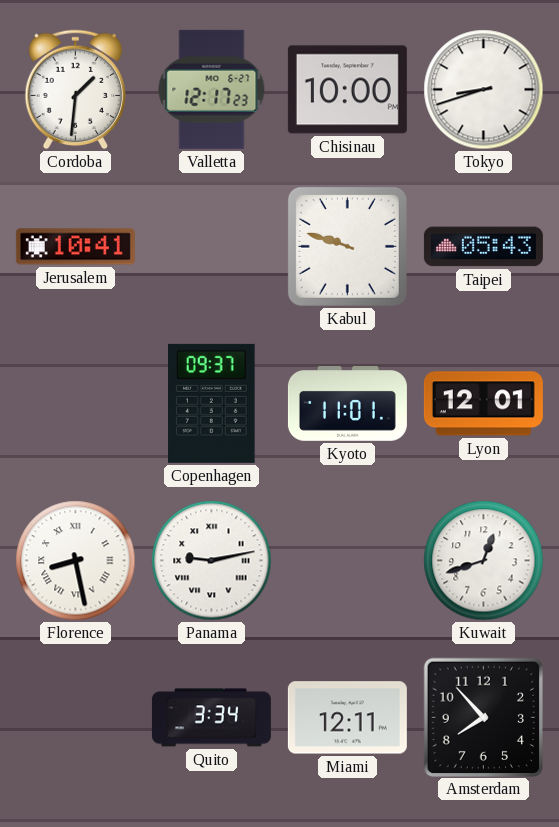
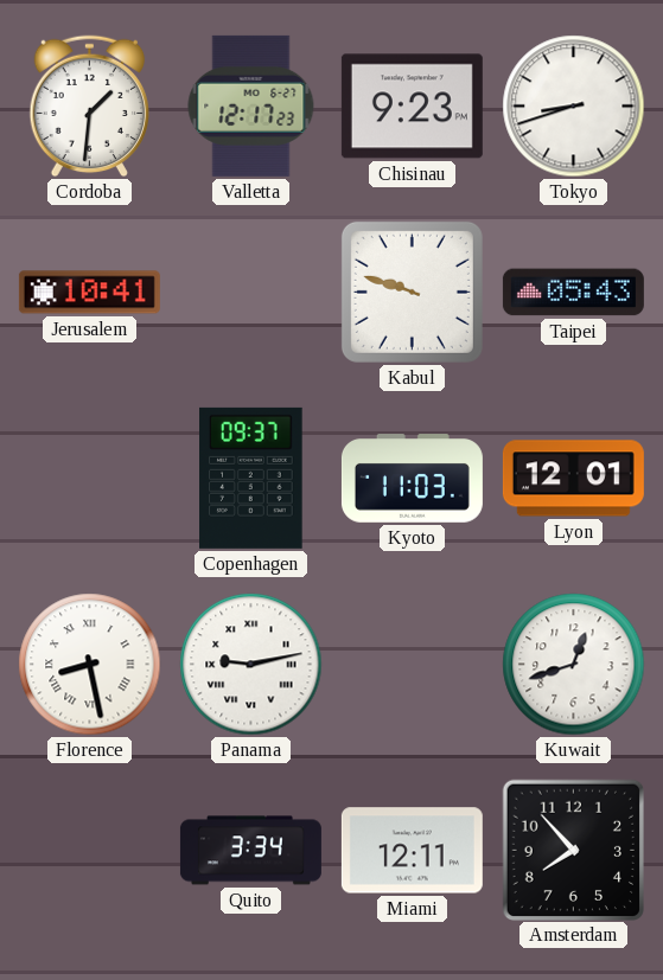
Chisinau: 10:00 -> 9:23 (412, 107)
Kyoto: 11:01 -> 11:03 (412, 479)
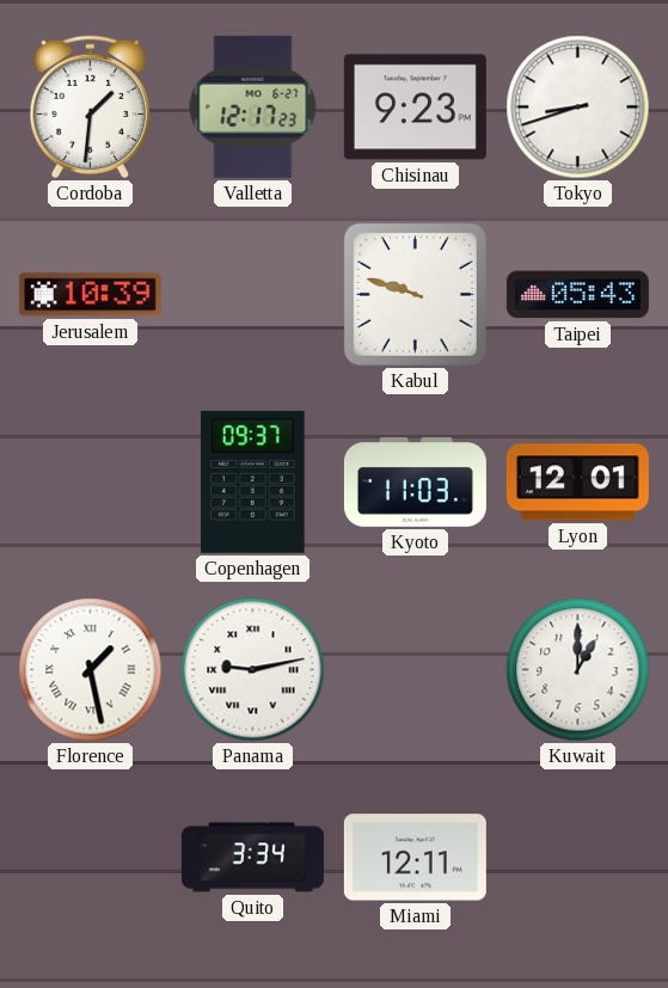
Jerusalem: 10:41 -> 10:39 (90, 295)
Florence: 8:28 -> 1:28 (91, 670)
Kuwait: 12:42 -> 1:00 (578, 670)
Amsterdam: 7:53 -> none (573, 850)
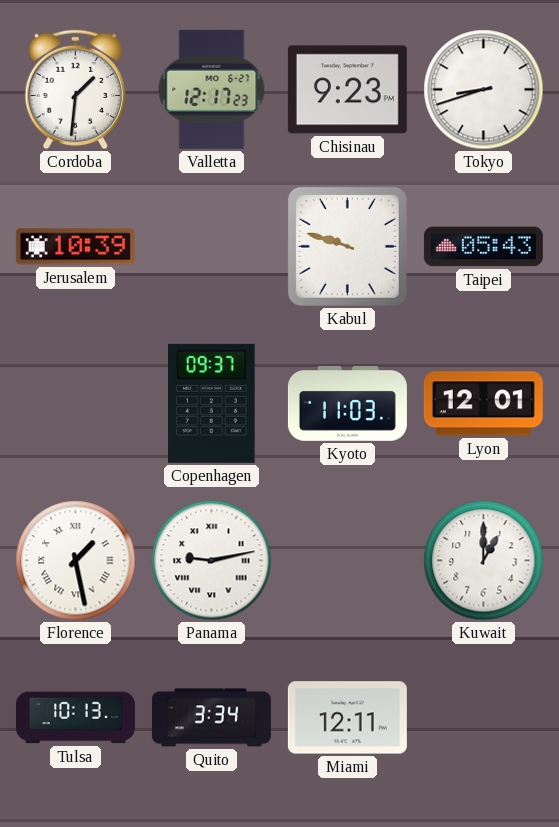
Tulsa: none -> 10:13 (75, 718)
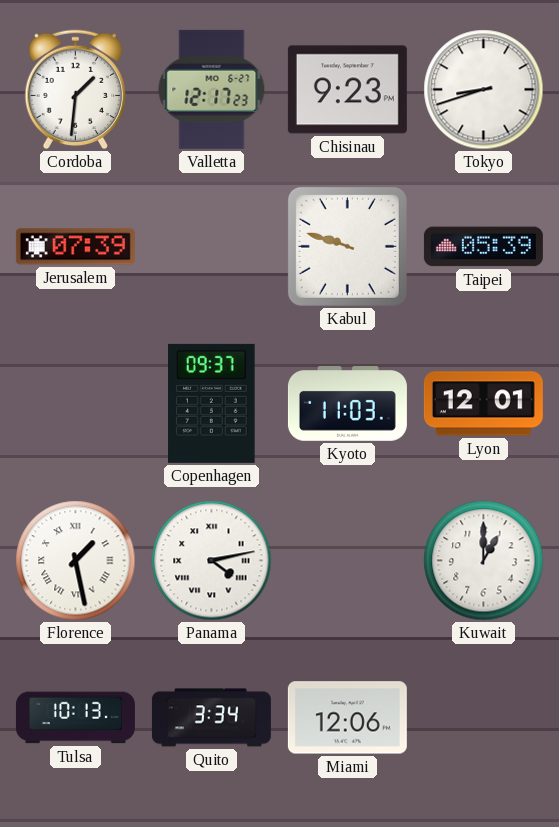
Jerusalem: 10:39 -> 07:39 (75, 247)
Taipei: 05:43 -> 05:39 (483, 247)
Panama: 9:13 -> 4:13 (212, 561)
Miami: 12:11 -> 12:06 (347, 718)
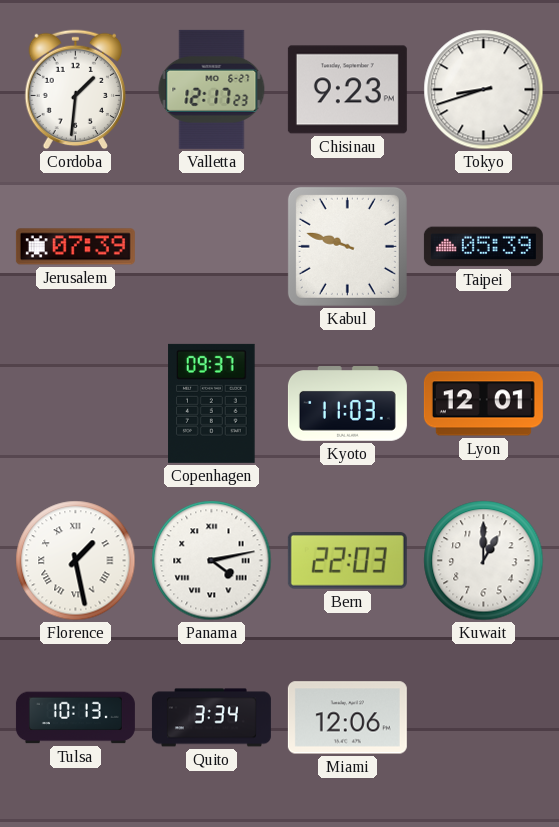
Bern: none -> 22:03 (347, 561)
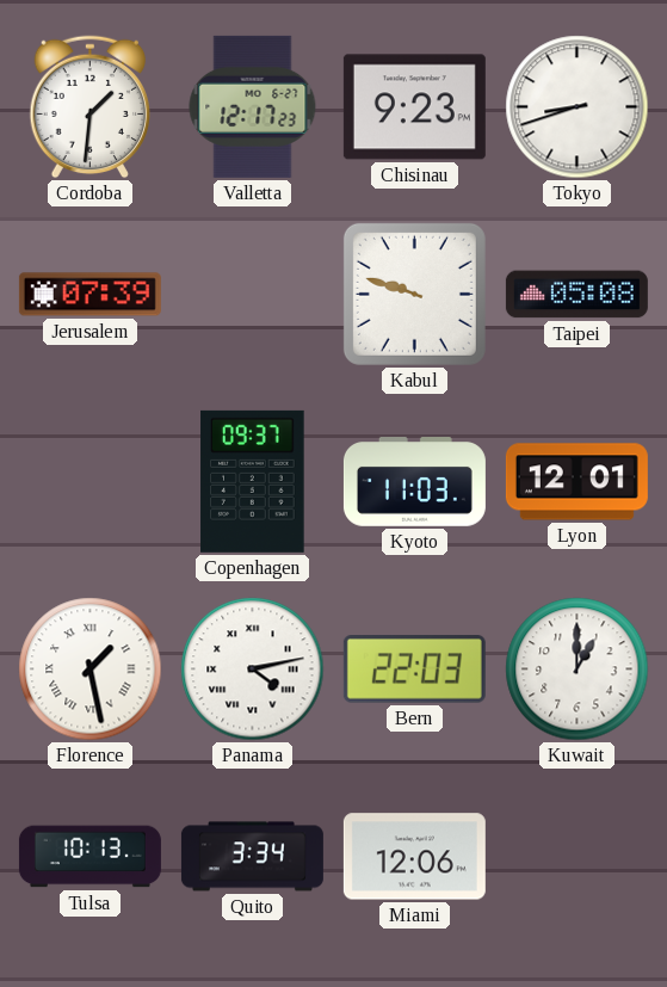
Taipei: 05:39 -> 05:08 (576, 295)
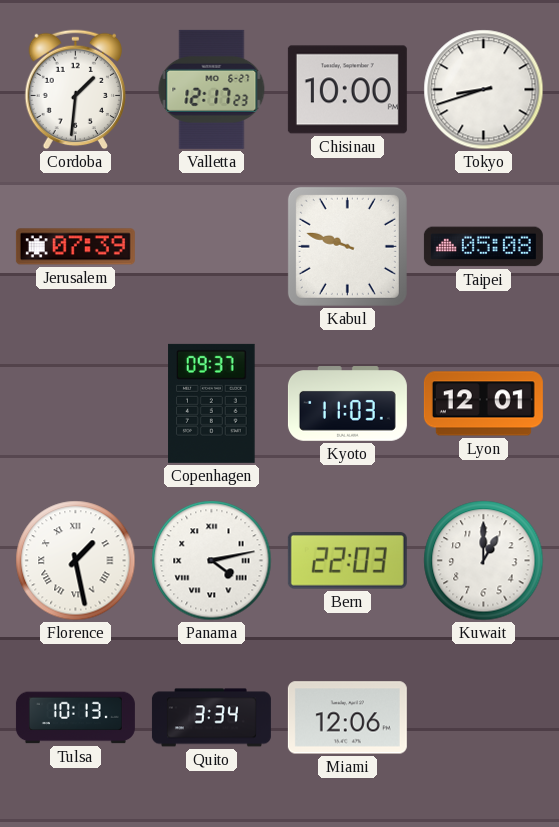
Chisinau: 9:23 -> 10:00 (347, 90)
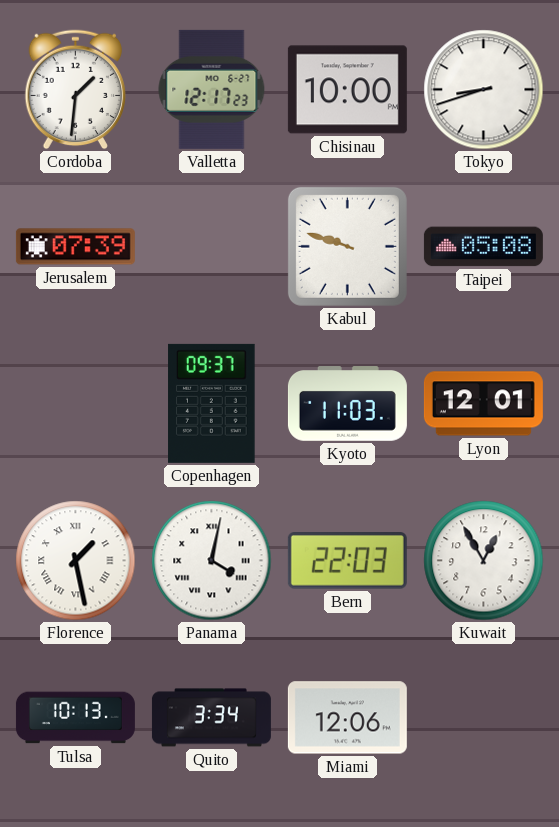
Panama: 4:13 -> 4:02 (212, 561)
Kuwait: 1:00 -> 12:55 (484, 561)
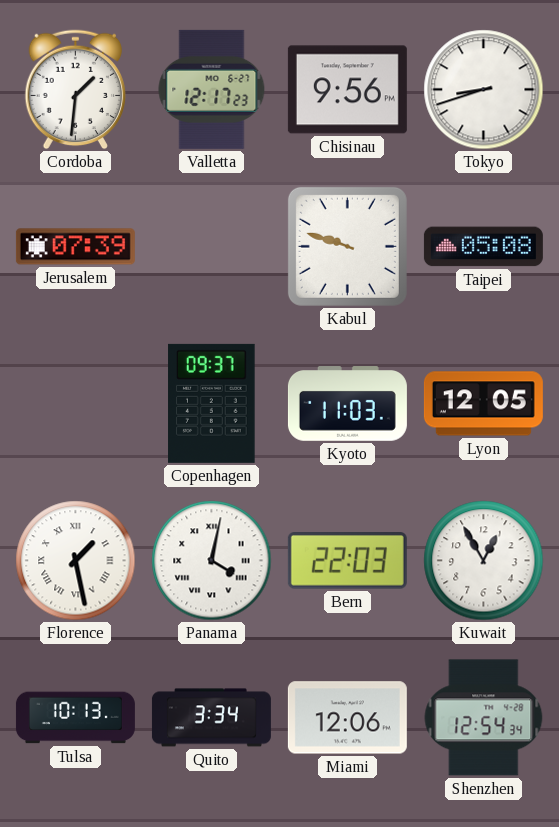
Chisinau: 10:00 -> 9:56 (347, 90)
Lyon: 12:01 -> 12:05 (483, 404)
Shenzhen: none -> 12:54 (484, 718)
